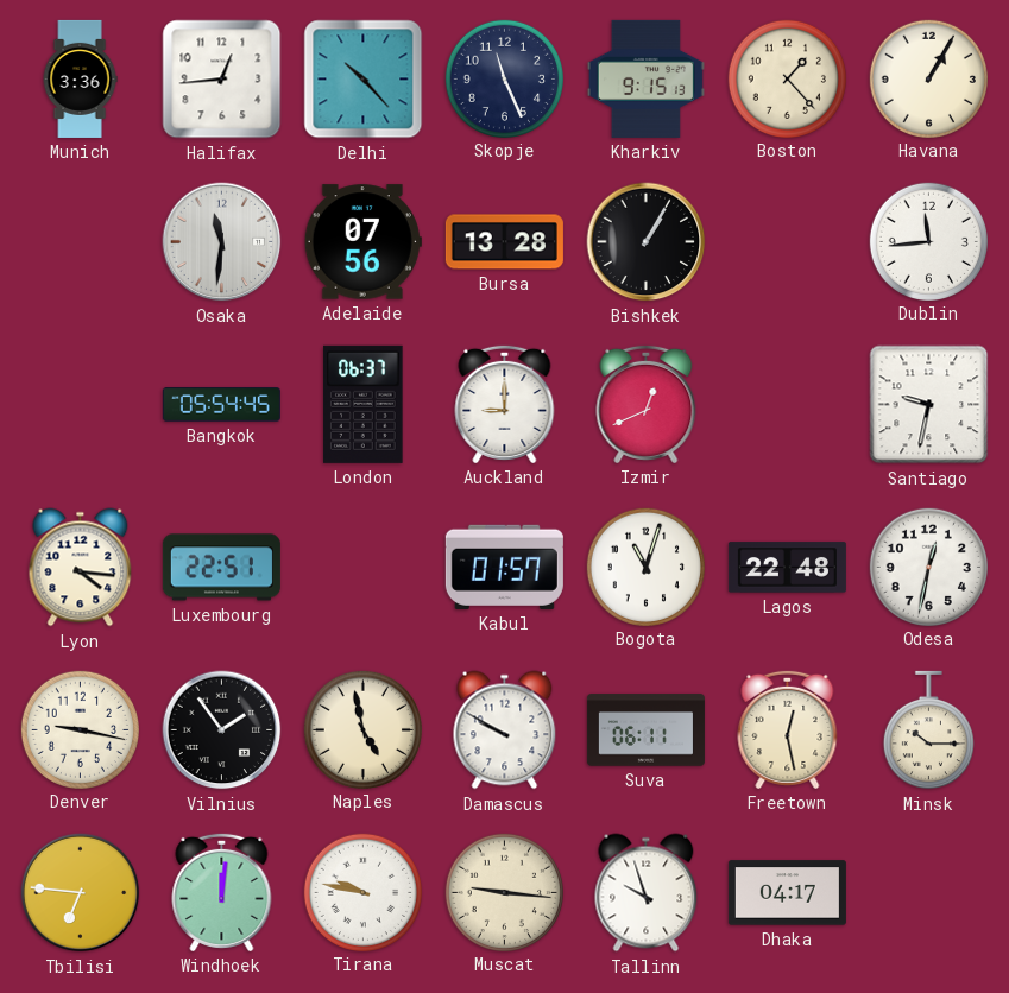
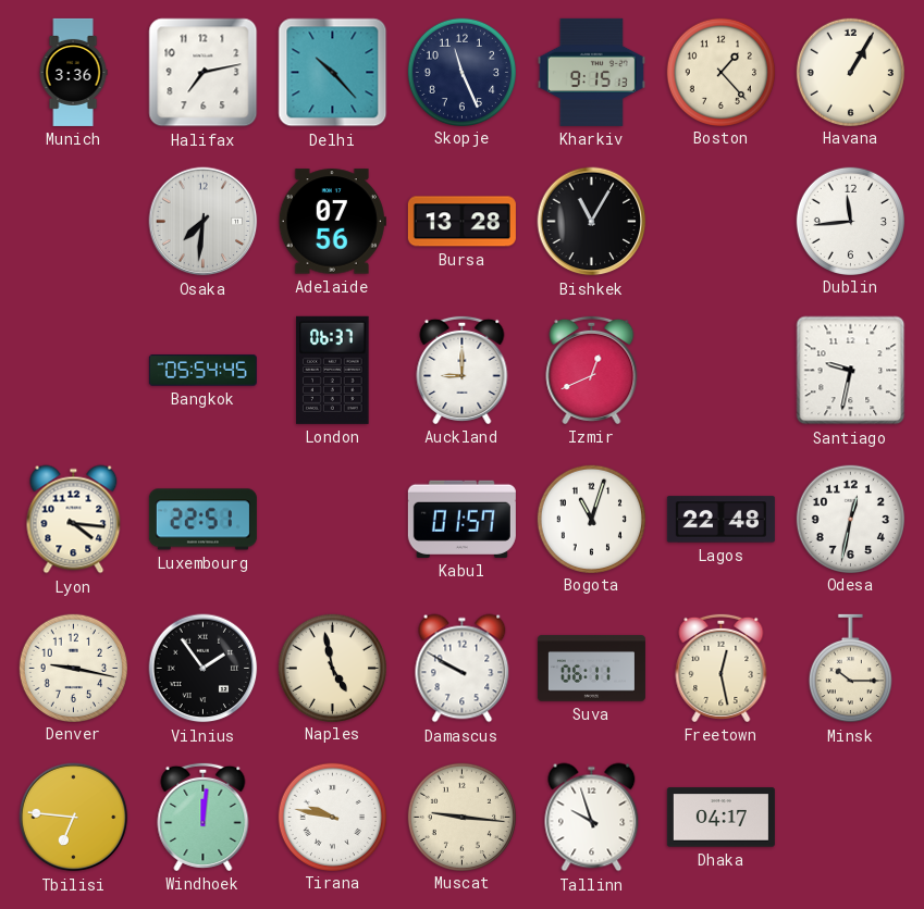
Halifax: 12:44 -> 7:13 (204, 73)
Osaka: 11:31 -> 7:31 (204, 222)
Bishkek: 1:05 -> 11:05 (592, 222)
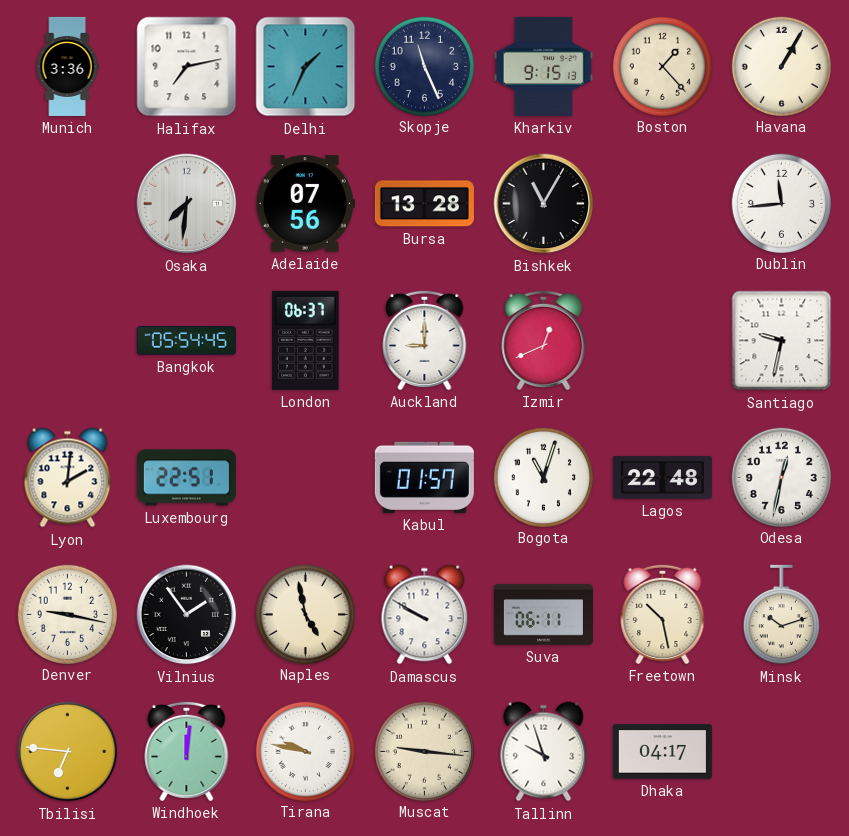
Delhi: 10:23 -> 1:34 (306, 67)
Lyon: 4:16 -> 2:01 (68, 478)
Freetown: 12:28 -> 10:28 (663, 614)
Minsk: 10:15 -> 10:12 (781, 615)
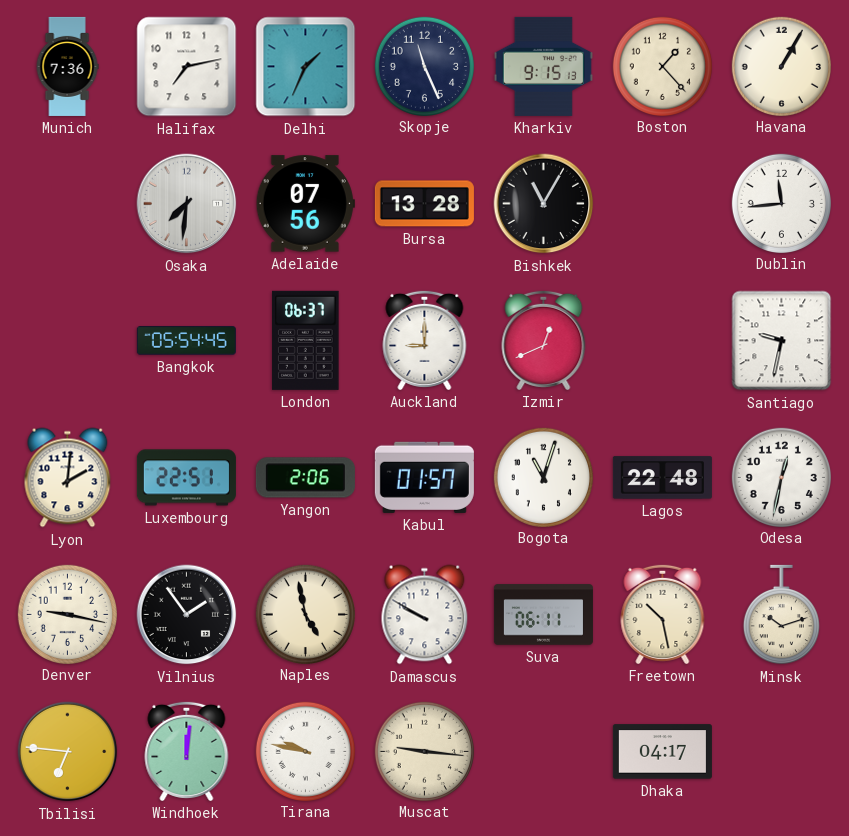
Munich: 3:36 -> 7:36 (67, 66)
Yangon: none -> 2:06 (305, 478)
Tallinn: 9:57 -> none (544, 752)
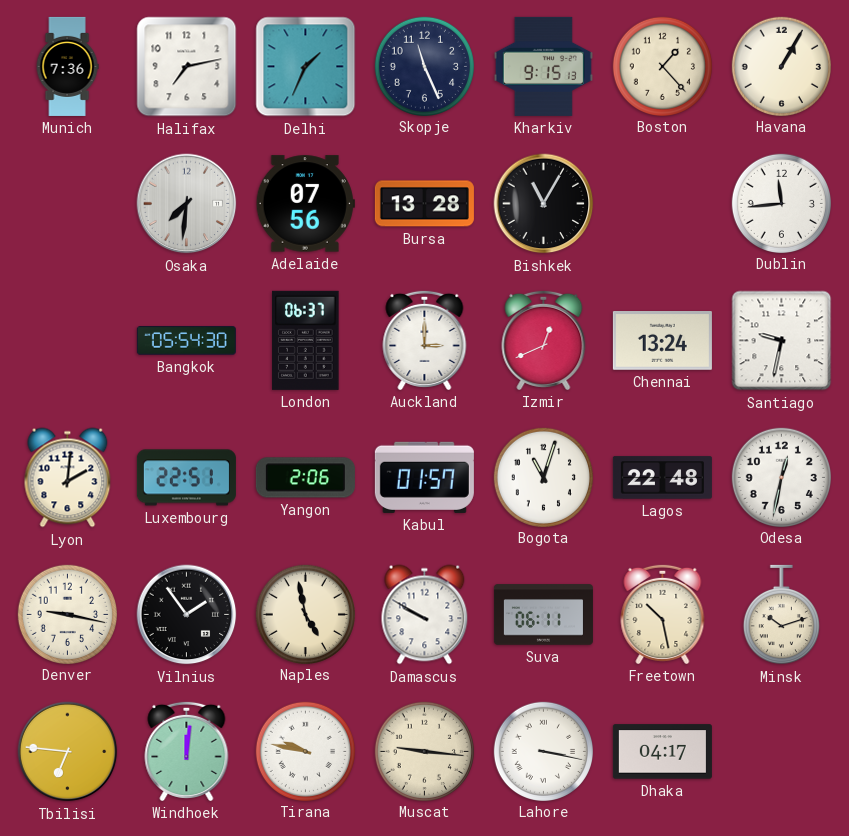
Bangkok: 05:54:45 -> 05:54:30 (186, 341)
Auckland: 9:00 -> 3:00 (425, 340)
Chennai: none -> 13:24 (662, 341)
Lahore: none -> 3:17 (543, 751)
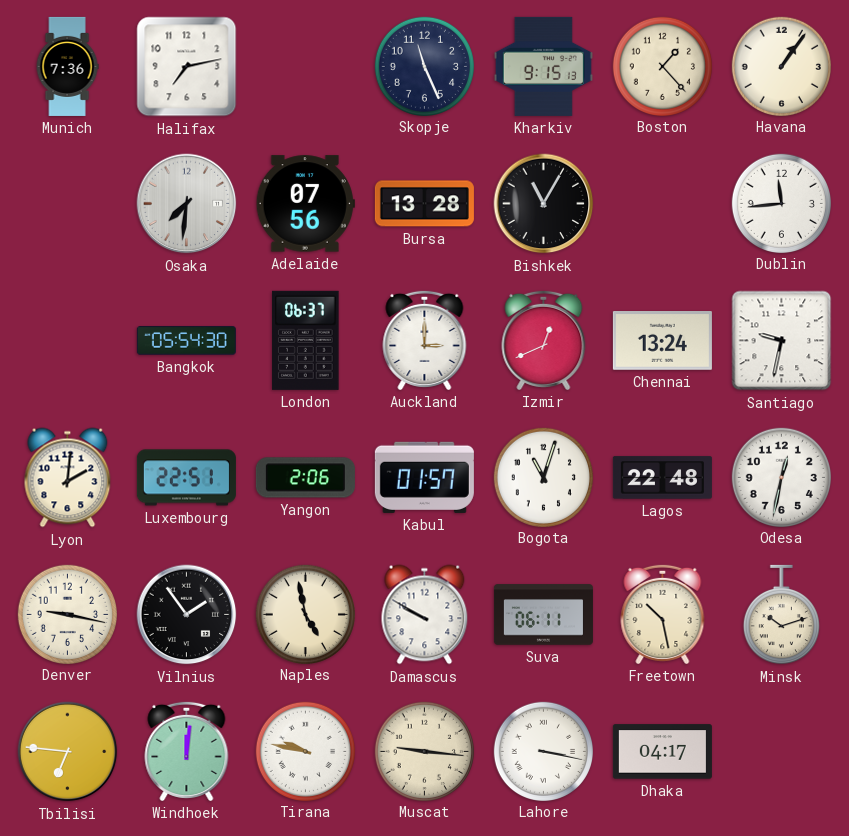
Delhi: 1:34 -> none (306, 67)
Havana: 1:05 -> 1:06 (781, 66)
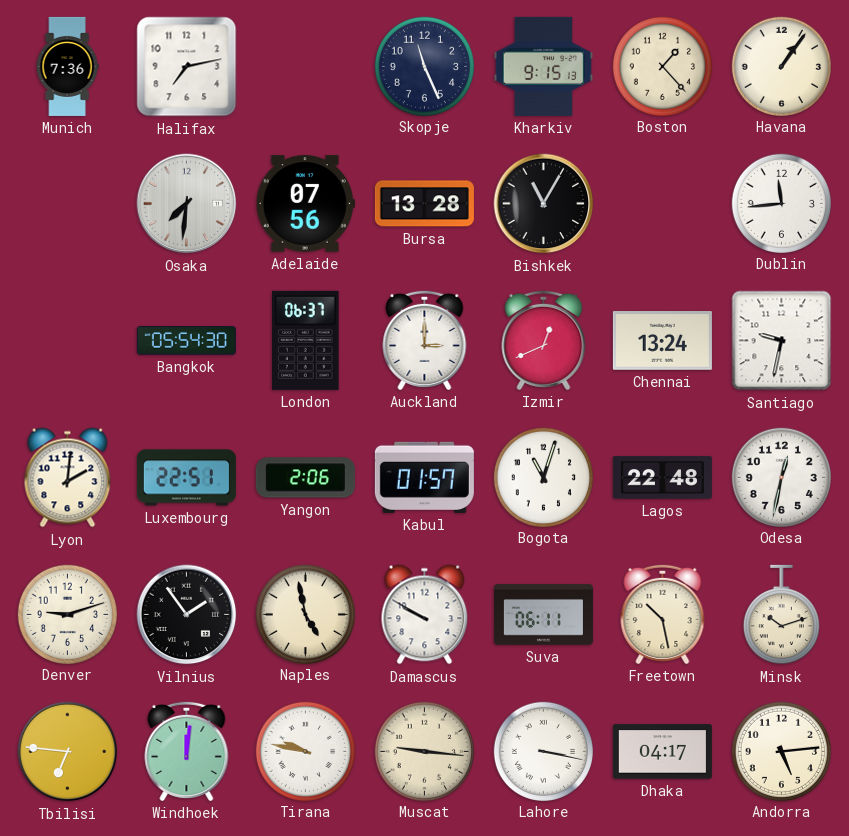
Denver: 9:17 -> 9:12 (67, 614)
Andorra: none -> 5:14 (781, 751)
